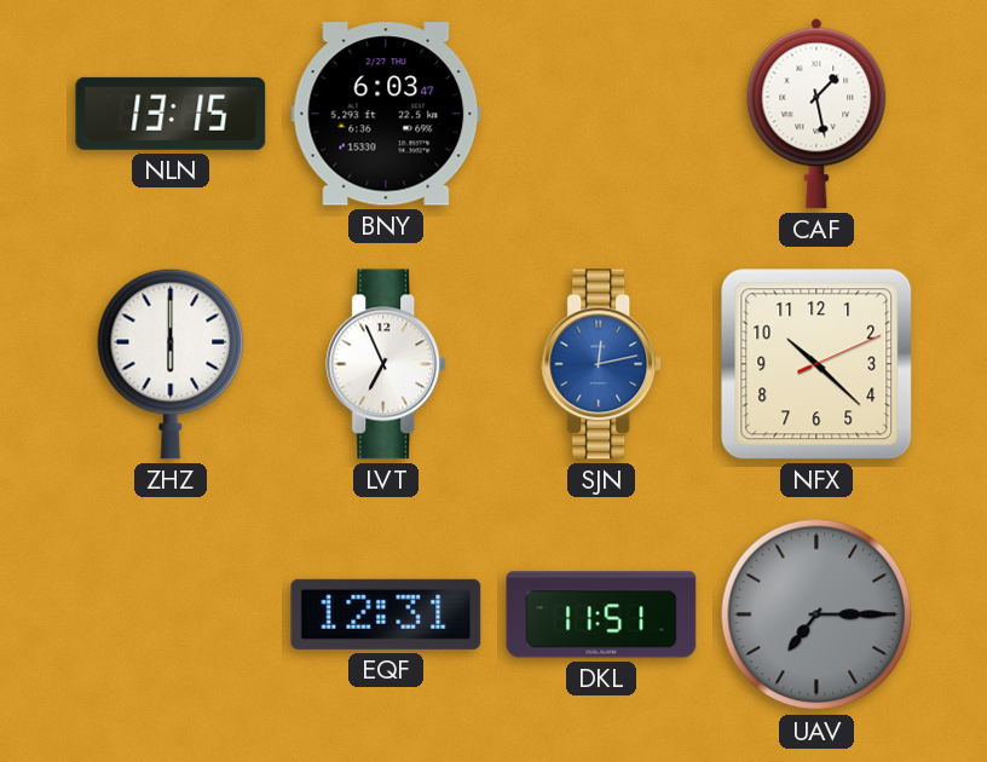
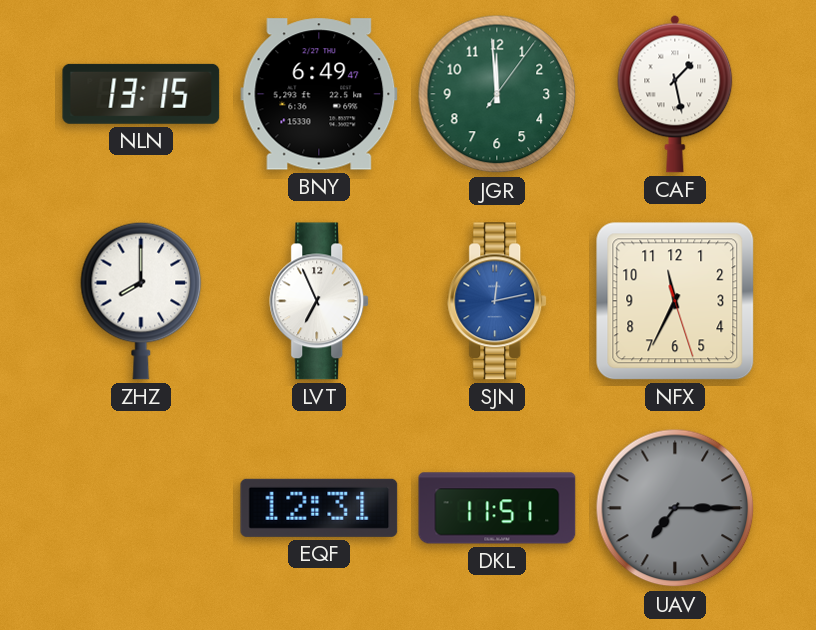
BNY: 6:03 -> 6:49 (319, 94)
JGR: none -> 11:59 (497, 94)
ZHZ: 6:00 -> 8:00 (141, 301)
NFX: 10:22 -> 11:34 (675, 301)
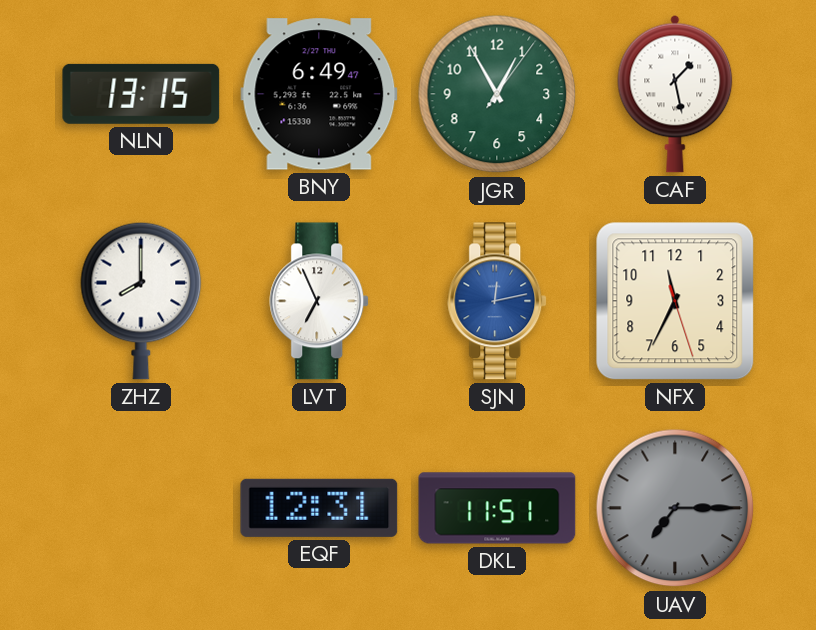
JGR: 11:59 -> 12:55 (497, 94)
